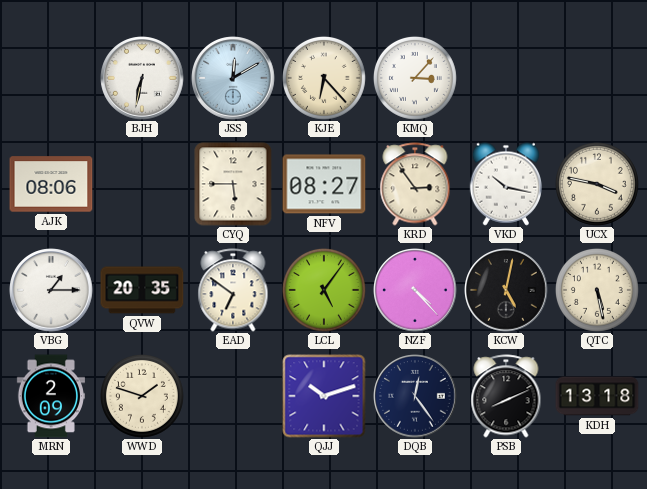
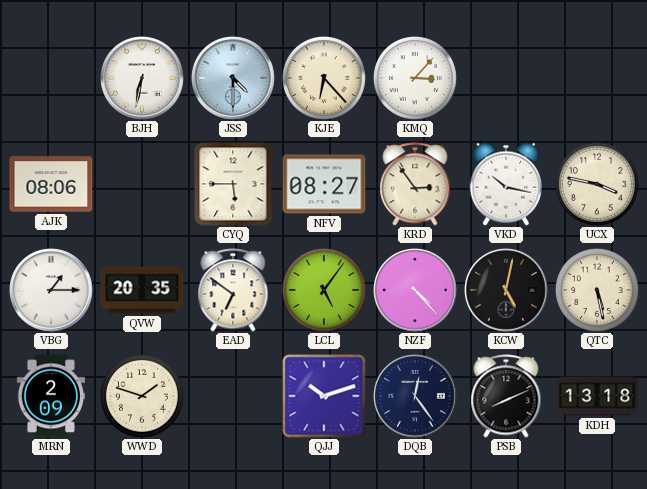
JSS: 12:10 -> 4:30 (233, 78)
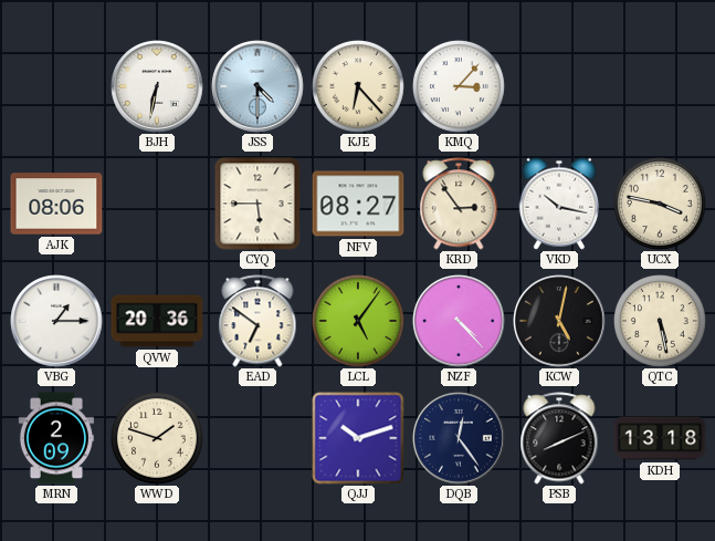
QVW: 20:35 -> 20:36 (157, 321)
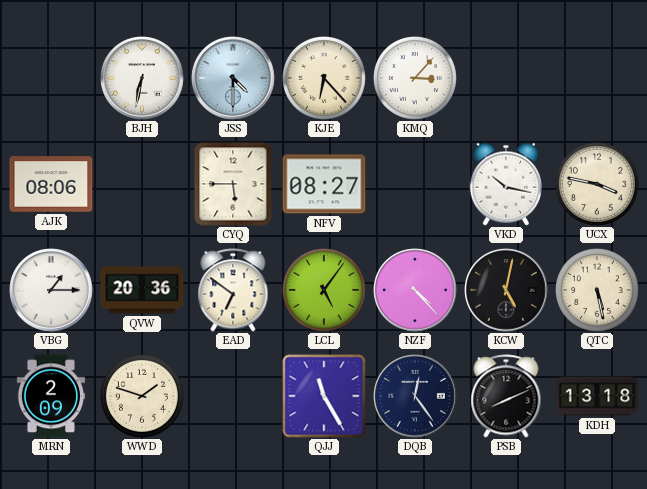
KRD: 2:54 -> none (459, 204)
QJJ: 10:12 -> 11:25 (324, 396)
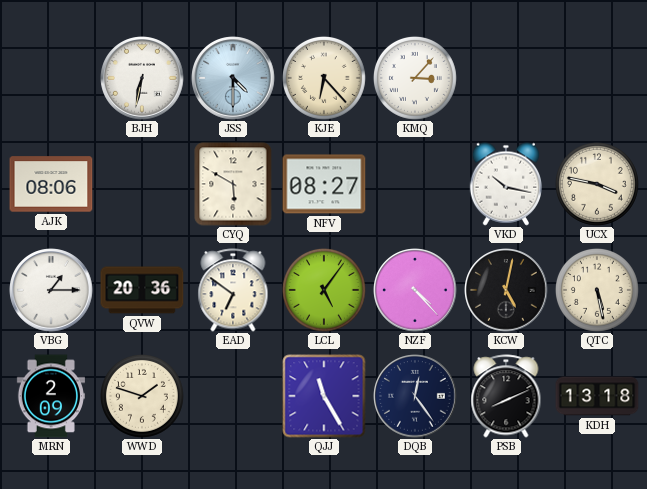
CYQ: 5:45 -> 5:50 (233, 184)
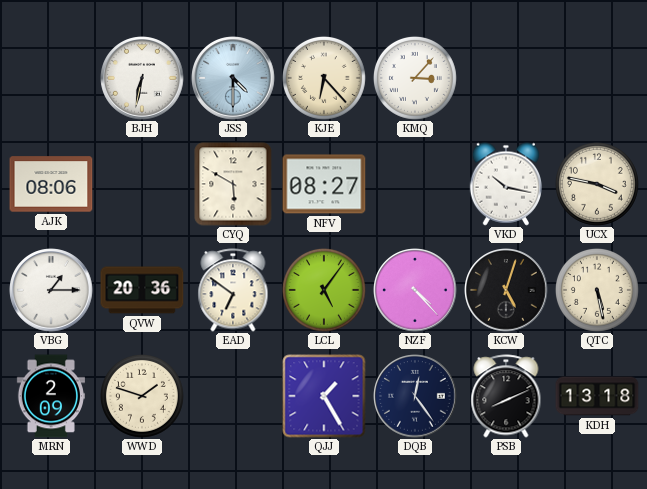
KCW: 5:02 -> 5:03 (506, 290)
QJJ: 11:25 -> 1:25 (324, 396)
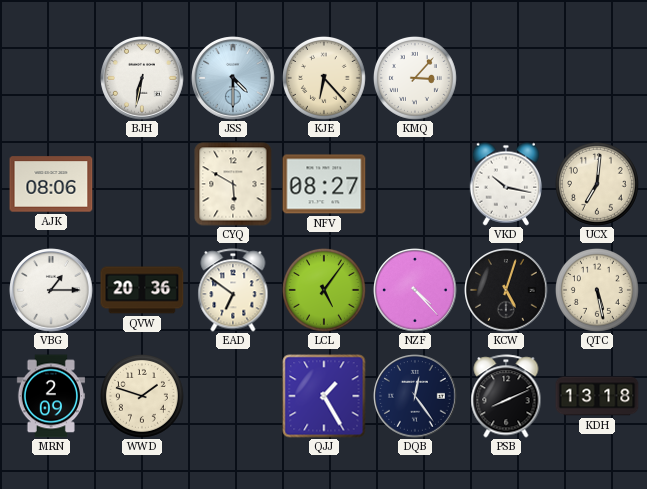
UCX: 3:47 -> 7:01 (597, 184)
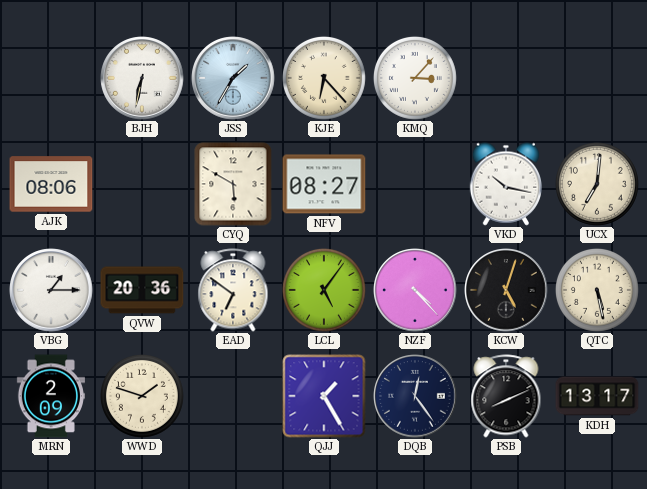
JSS: 4:30 -> 1:35 (233, 78)
KDH: 13:18 -> 13:17 (597, 396)
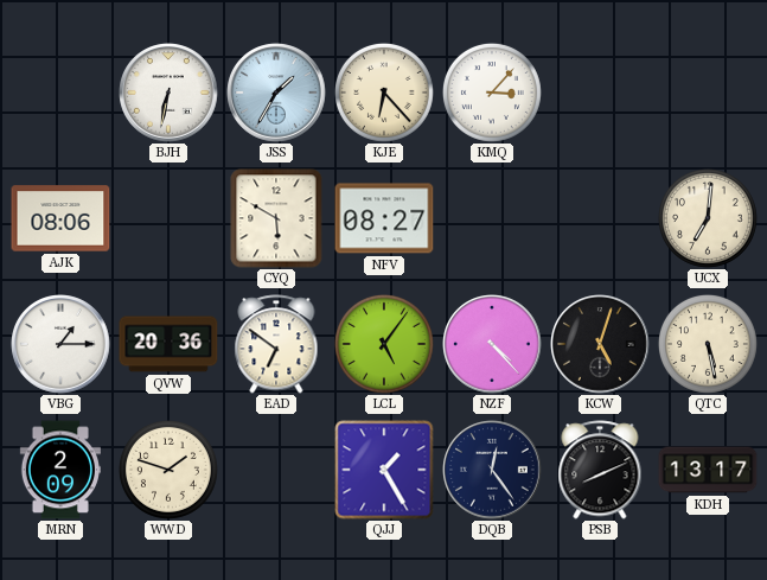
VKD: 10:17 -> none (506, 184)
